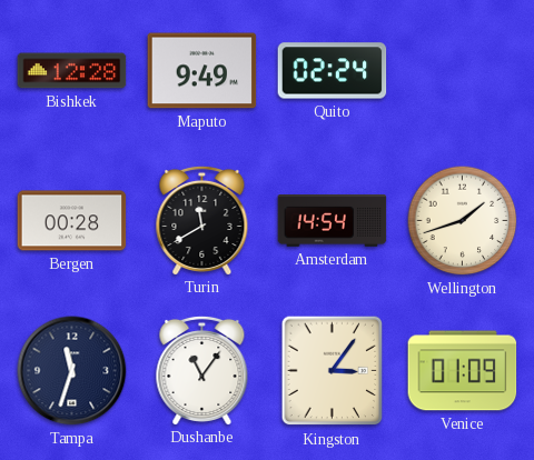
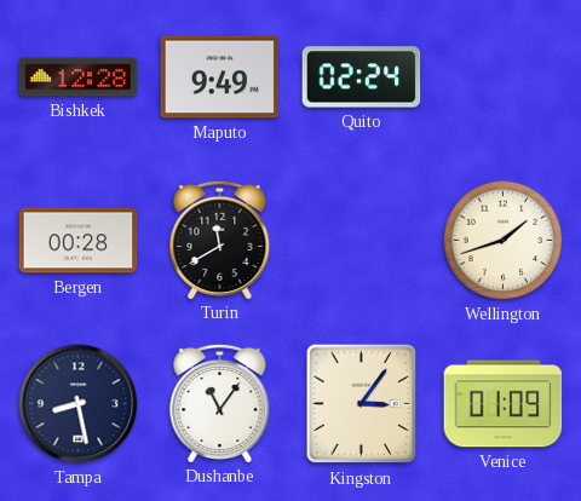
Amsterdam: 14:54 -> none (333, 221)
Tampa: 11:33 -> 8:28 (79, 404)
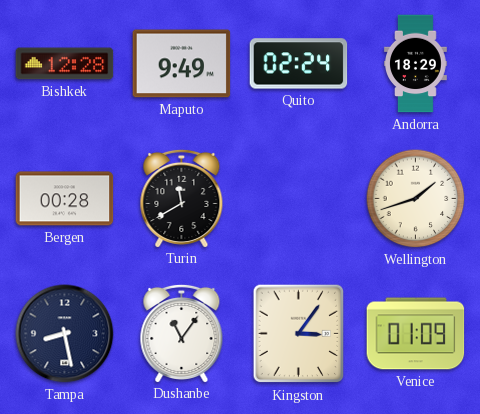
Andorra: none -> 18:29 (416, 64)
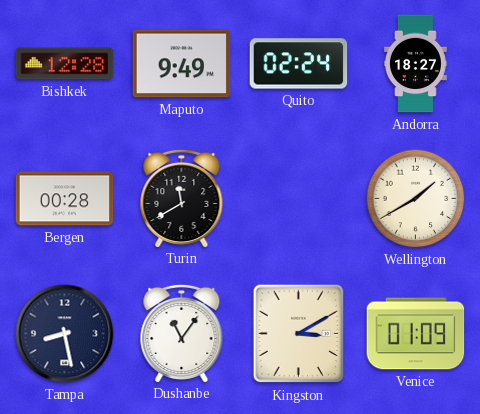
Andorra: 18:29 -> 18:27 (416, 64)
Wellington: 1:42 -> 1:40 (416, 199)
Kingston: 3:06 -> 3:10 (299, 334)
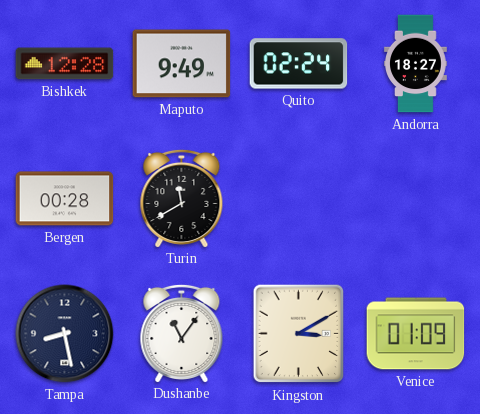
Wellington: 1:40 -> none (416, 199)
